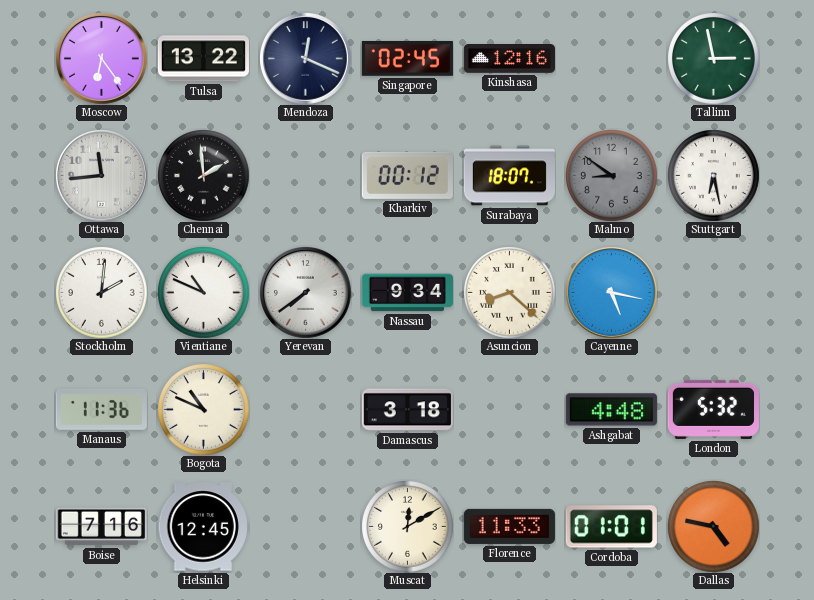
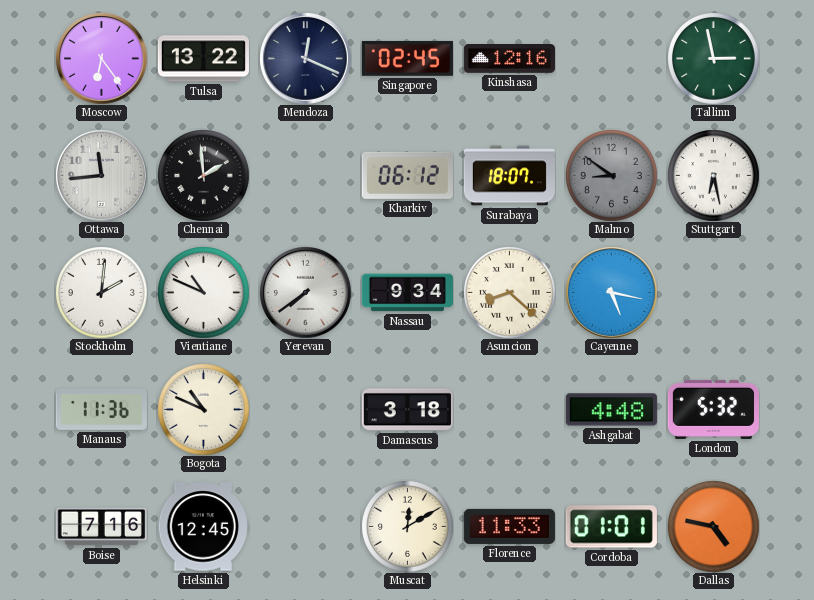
Kharkiv: 00:12 -> 06:12 (407, 175)
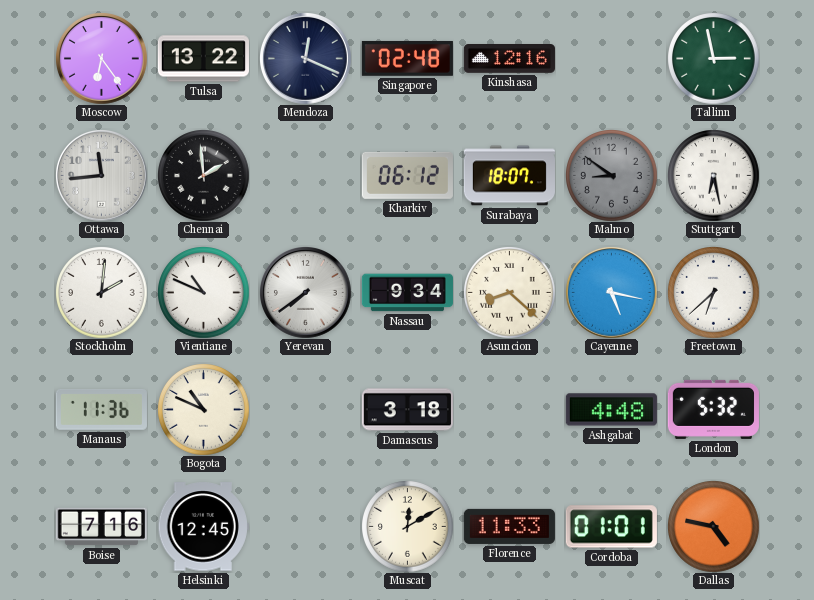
Singapore: 02:45 -> 02:48 (407, 59)
Freetown: none -> 6:38 (714, 293)
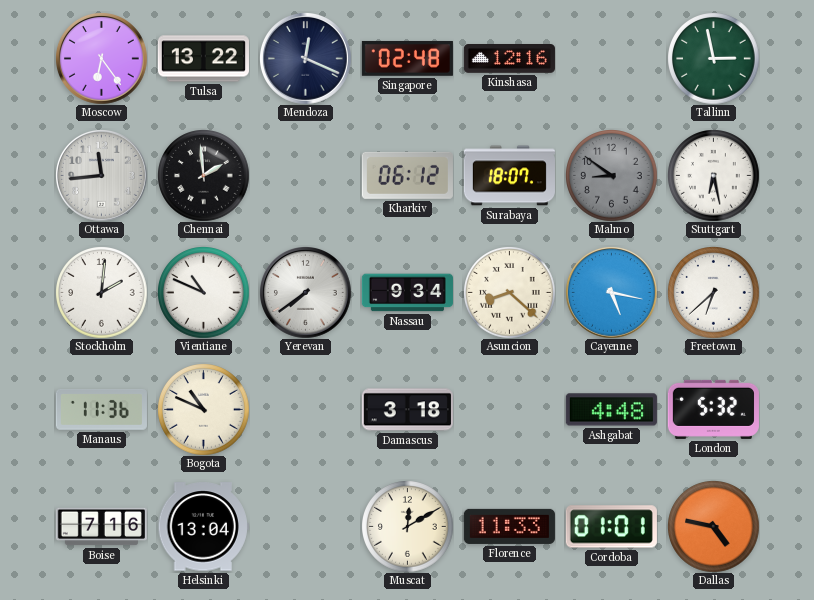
Helsinki: 12:45 -> 13:04 (203, 527)
